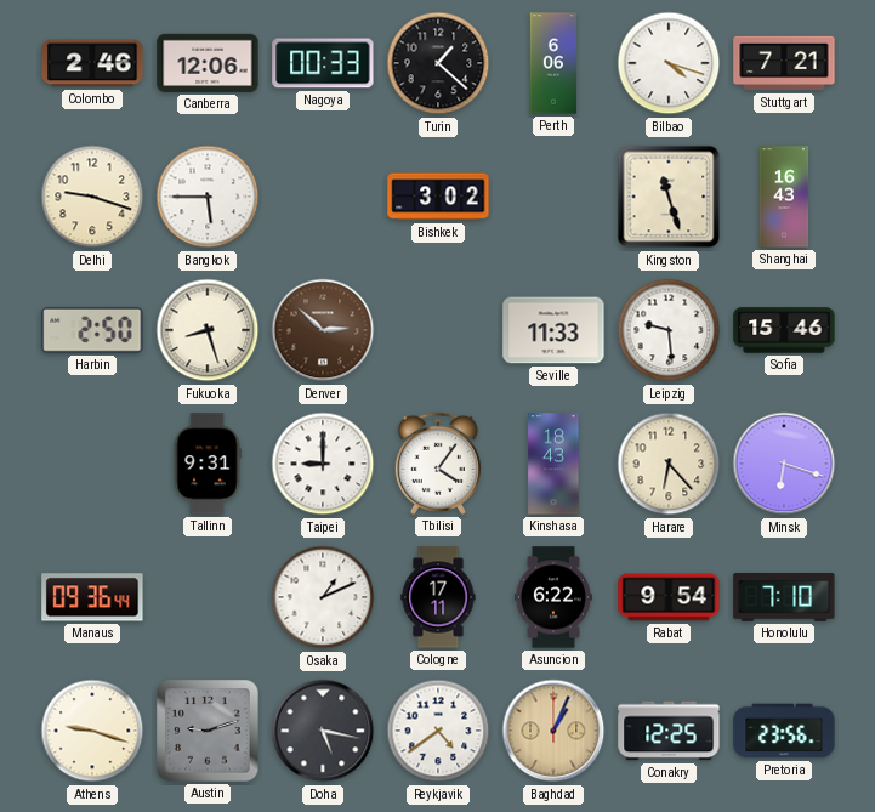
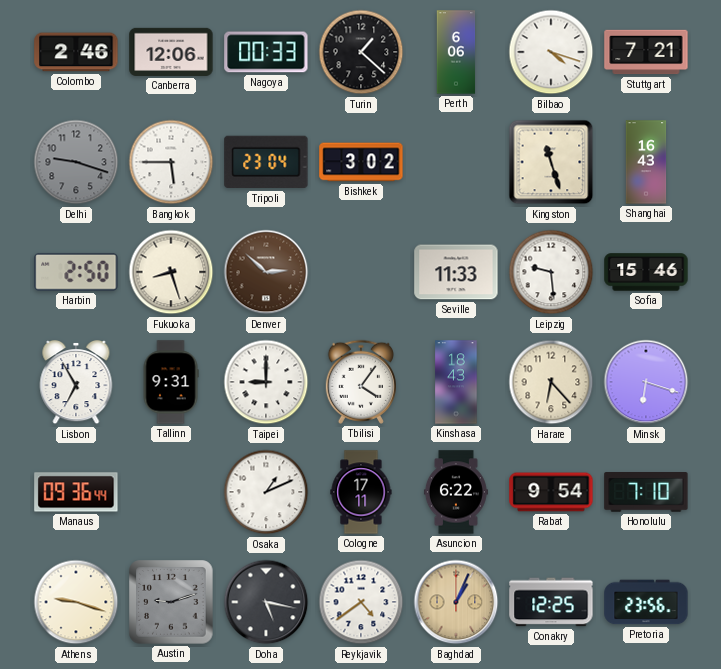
Delhi dial: cream -> grey (76, 162)
Tripoli: none -> 23:04 (266, 162)
Lisbon: none -> 6:55 (76, 383)
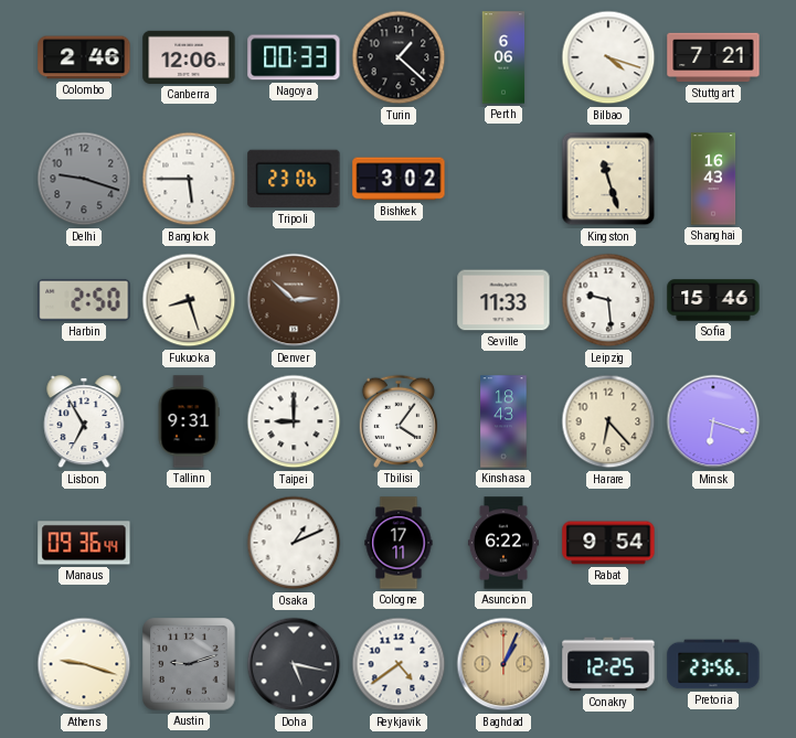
Tripoli: 23:04 -> 23:06 (294, 179)
Honolulu: 7:10 -> none (646, 493)
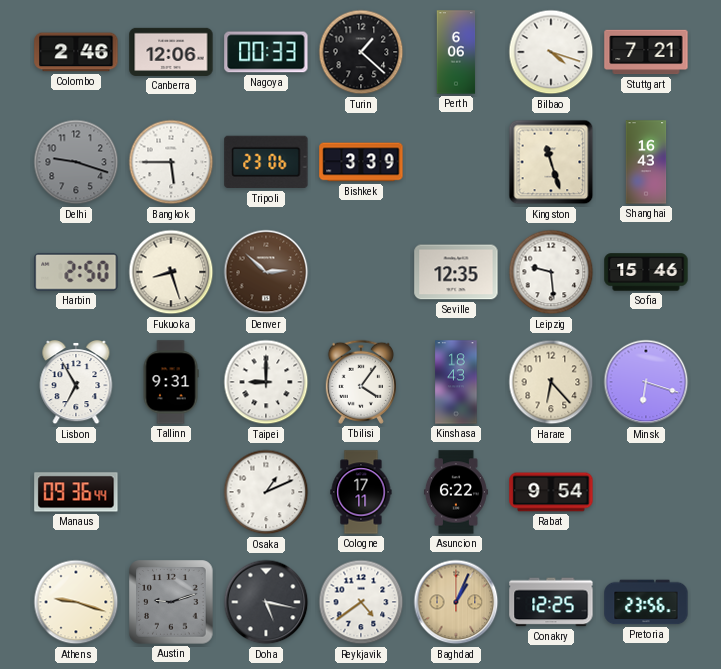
Bishkek: 3:02 -> 3:39 (361, 162)
Seville: 11:33 -> 12:35 (456, 272)
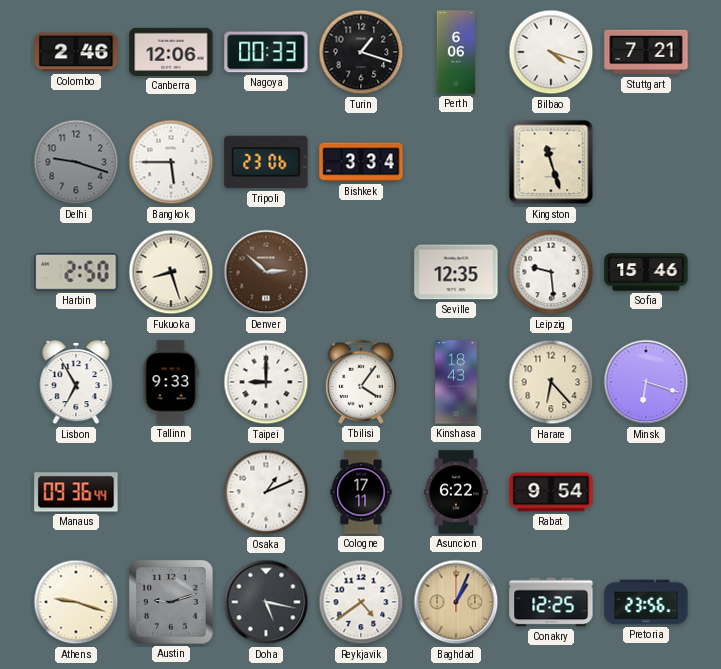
Turin: 1:22 -> 1:18 (361, 52)
Bishkek: 3:39 -> 3:34 (361, 162)
Shanghai: 16:43 -> none (646, 162)
Tallinn: 9:31 -> 9:33 (171, 382)
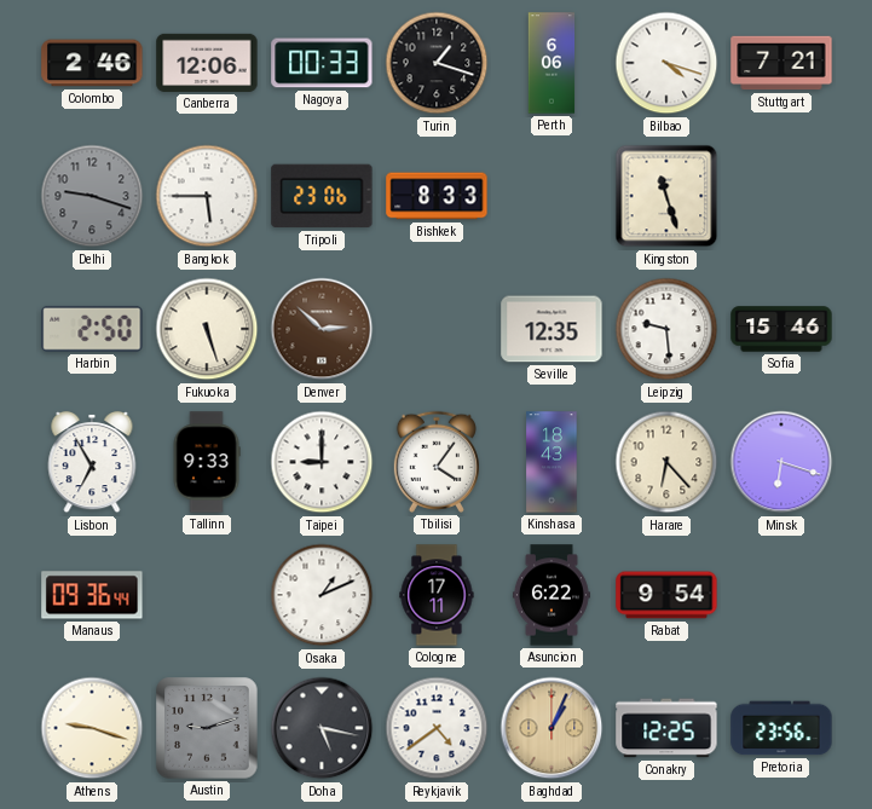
Bishkek: 3:34 -> 8:33 (437, 196)
Fukuoka: 8:27 -> 5:27 (207, 329)
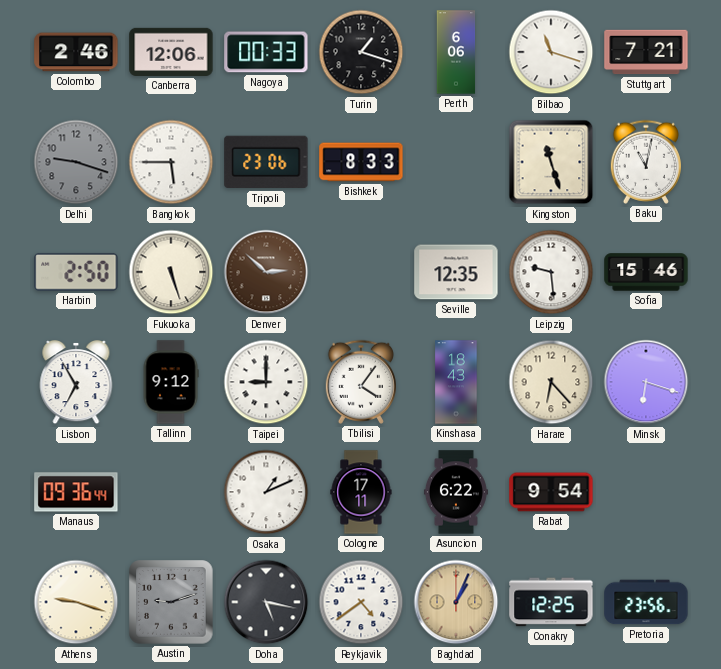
Bilbao: 4:18 -> 11:18 (551, 52)
Baku: none -> 11:02 (646, 162)
Tallinn: 9:33 -> 9:12 (171, 382)
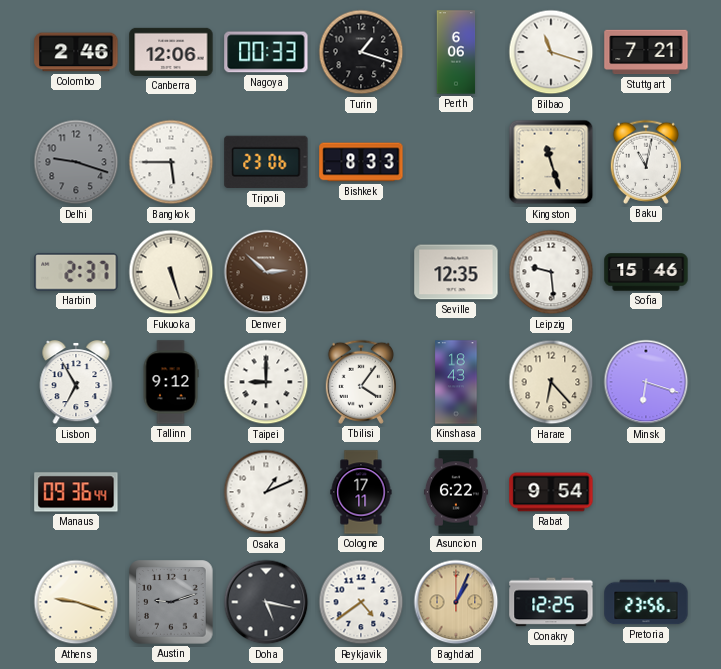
Harbin: 2:50 -> 2:37 (76, 272)
